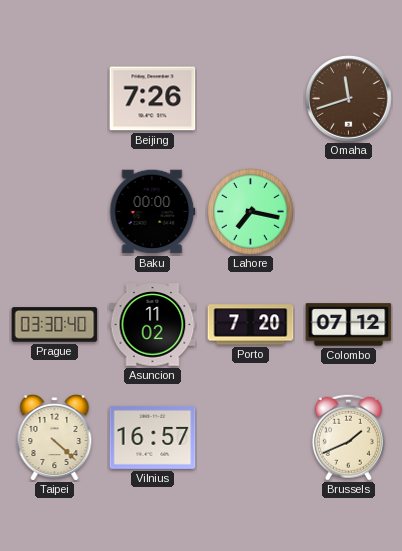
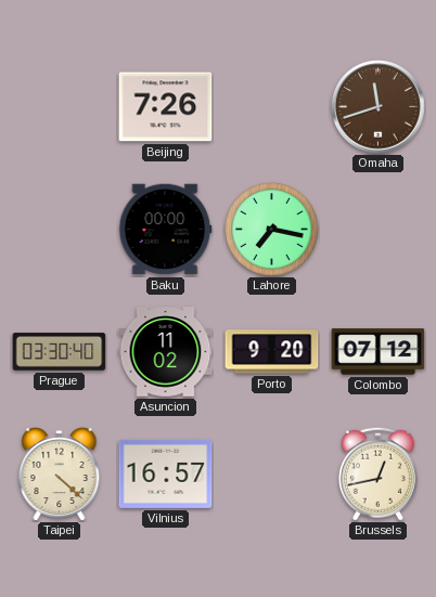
Porto: 7:20 -> 9:20 (272, 352)
Brussels: 1:41 -> 12:43 (377, 473)
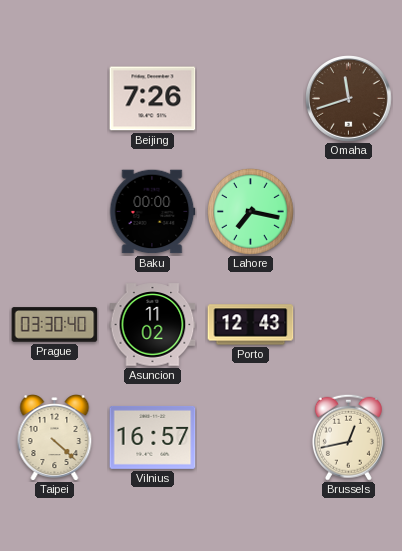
Porto: 9:20 -> 12:43 (251, 325)
Colombo: 07:12 -> none (379, 352)
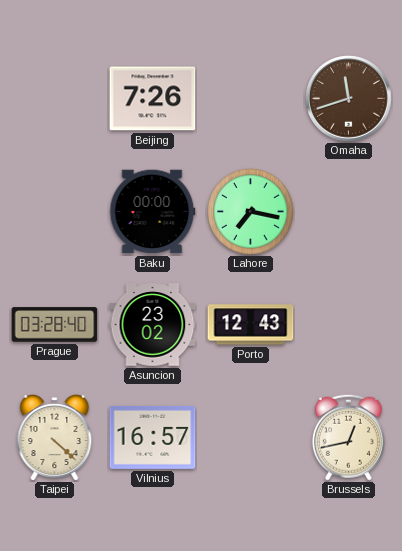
Prague: 03:30 -> 03:28 (55, 325)
Asuncion: 11:02 -> 23:02 (153, 325)
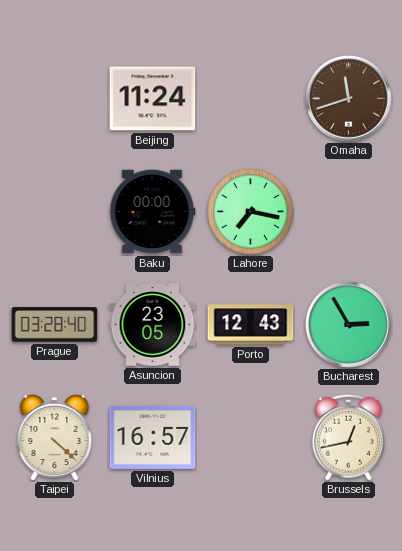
Beijing: 7:26 -> 11:24 (153, 99)
Asuncion: 23:02 -> 23:05 (153, 325)
Bucharest: none -> 2:55 (349, 325)
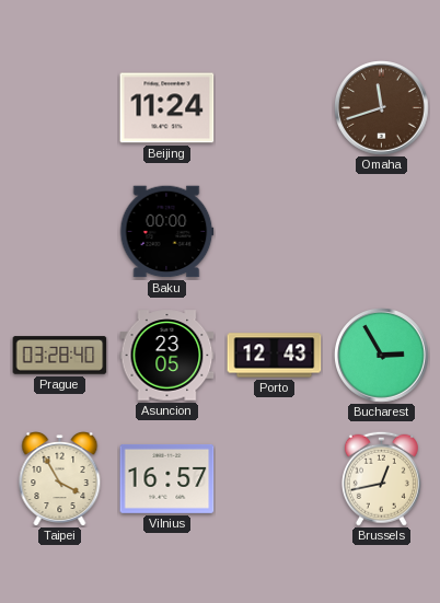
Lahore: 7:17 -> none (251, 212)
Taipei: 4:22 -> 3:55 (60, 479)
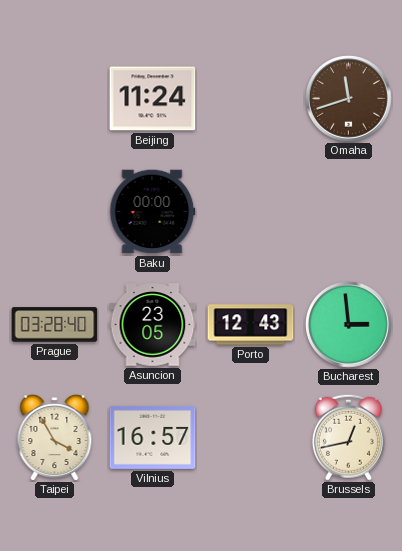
Bucharest: 2:55 -> 2:59 (349, 325)
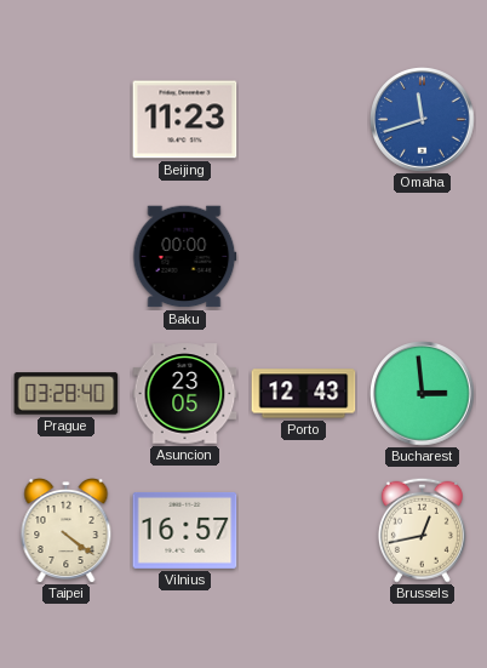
Beijing: 11:24 -> 11:23 (185, 120)
Omaha dial: brown -> blue (423, 120)
Taipei: 3:55 -> 4:21 (67, 531)
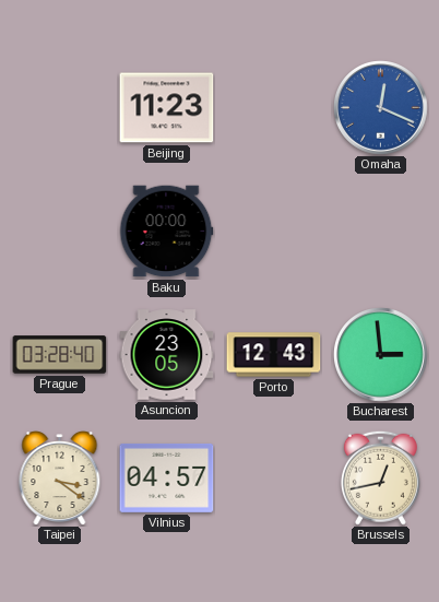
Omaha: 11:42 -> 12:19 (381, 108)
Taipei: 4:21 -> 3:21 (60, 479)
Vilnius: 16:57 -> 04:57 (167, 477)
